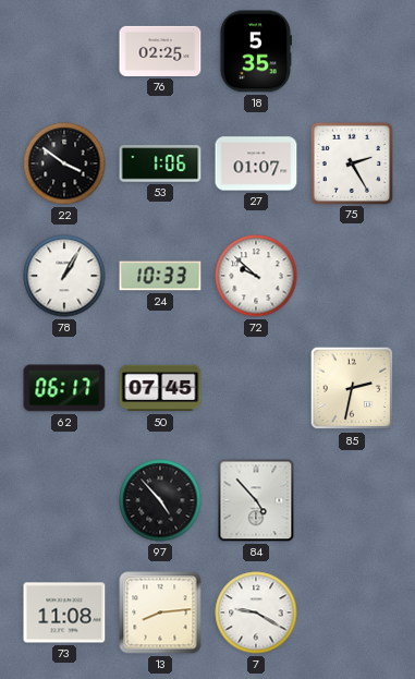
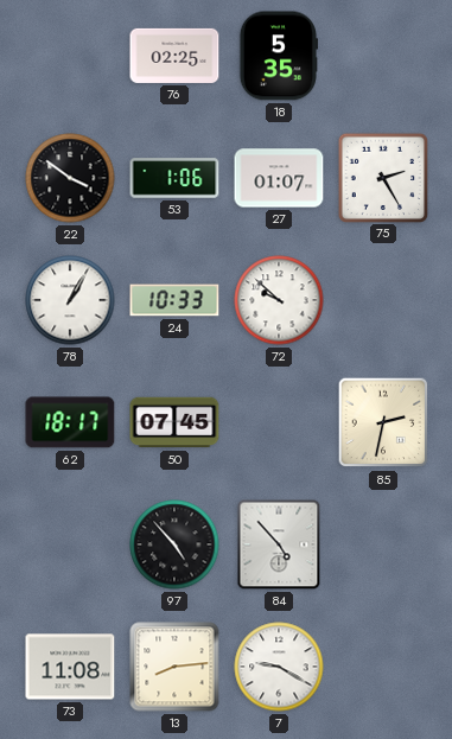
62: 06:17 -> 18:17 (70, 422)
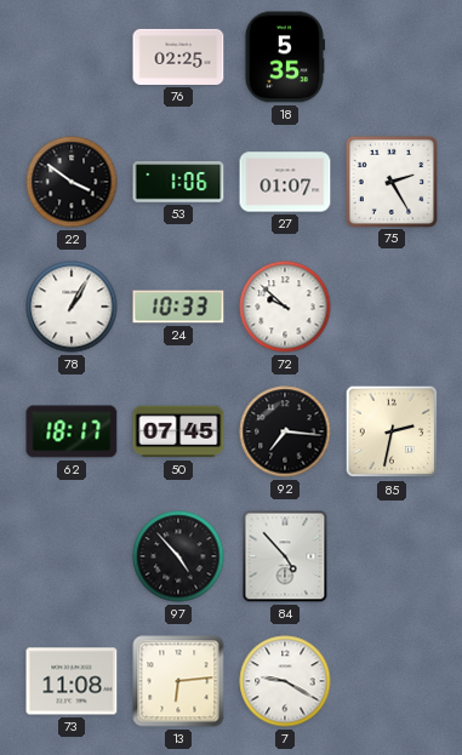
92: none -> 7:16 (285, 431)
13: 8:14 -> 6:14 (178, 681)
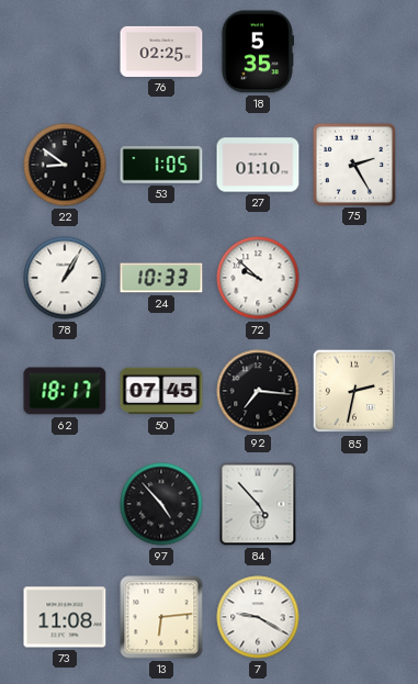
22: 3:51 -> 8:51 (65, 165)
53: 1:06 -> 1:05 (161, 165)
27: 01:07 -> 01:10 (258, 165)
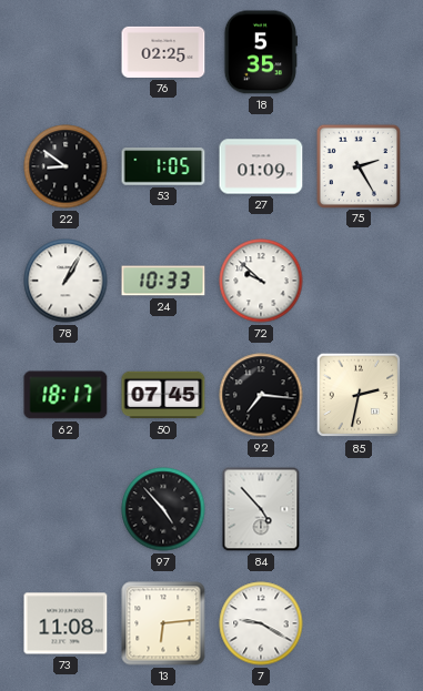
27: 01:10 -> 01:09 (261, 166)
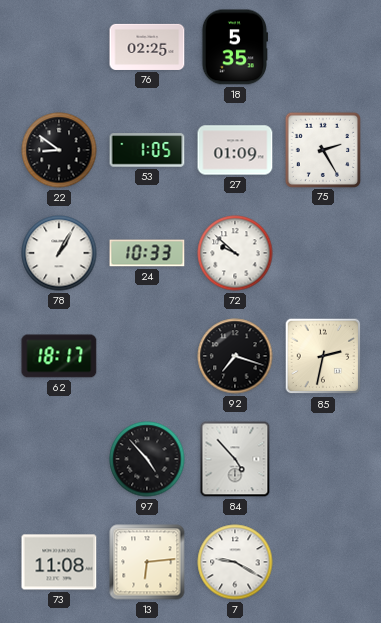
50: 07:45 -> none (163, 395)
92: 7:16 -> 7:18 (235, 356)
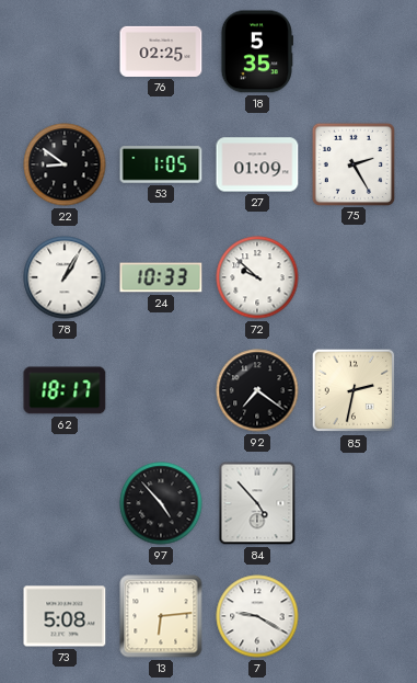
92: 7:18 -> 7:21 (257, 390)
73: 11:08 -> 5:08 (65, 616)
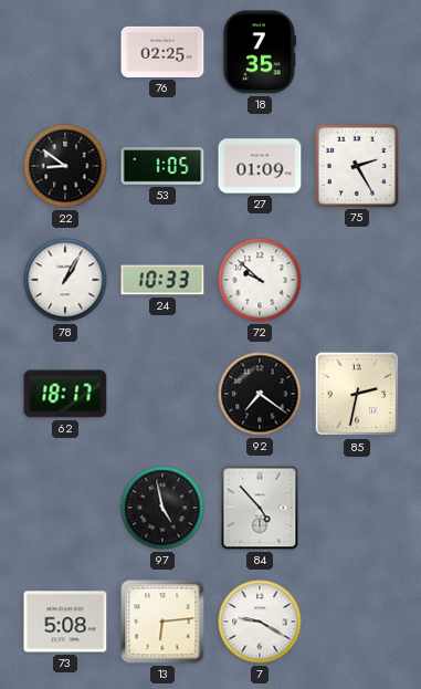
18: 5:35 -> 7:35 (259, 52)
97: 4:53 -> 4:58 (162, 508)
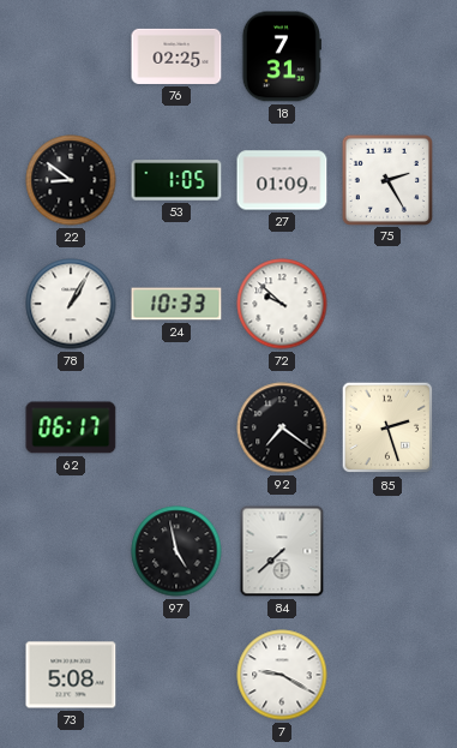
18: 7:35 -> 7:31 (281, 56)
62: 18:17 -> 06:17 (71, 427)
85: 2:32 -> 2:27 (387, 427)
84: 4:53 -> 7:38 (282, 551)
13: 6:14 -> none (162, 622)
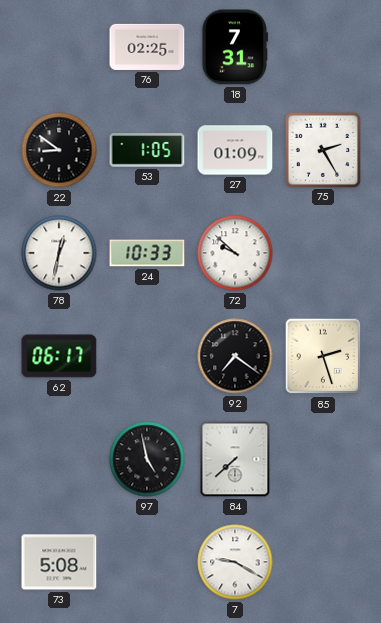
78: 1:05 -> 12:32 (59, 253)
